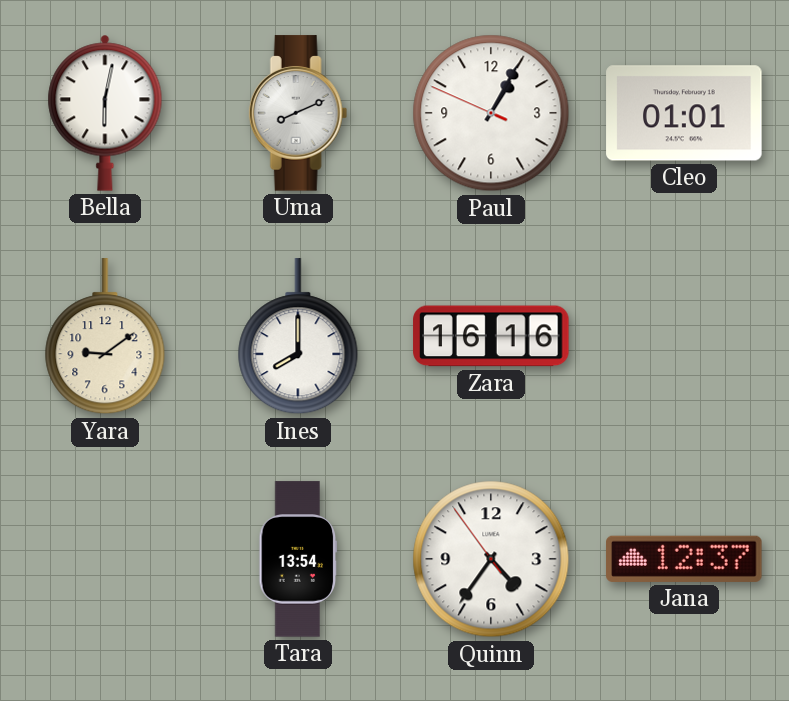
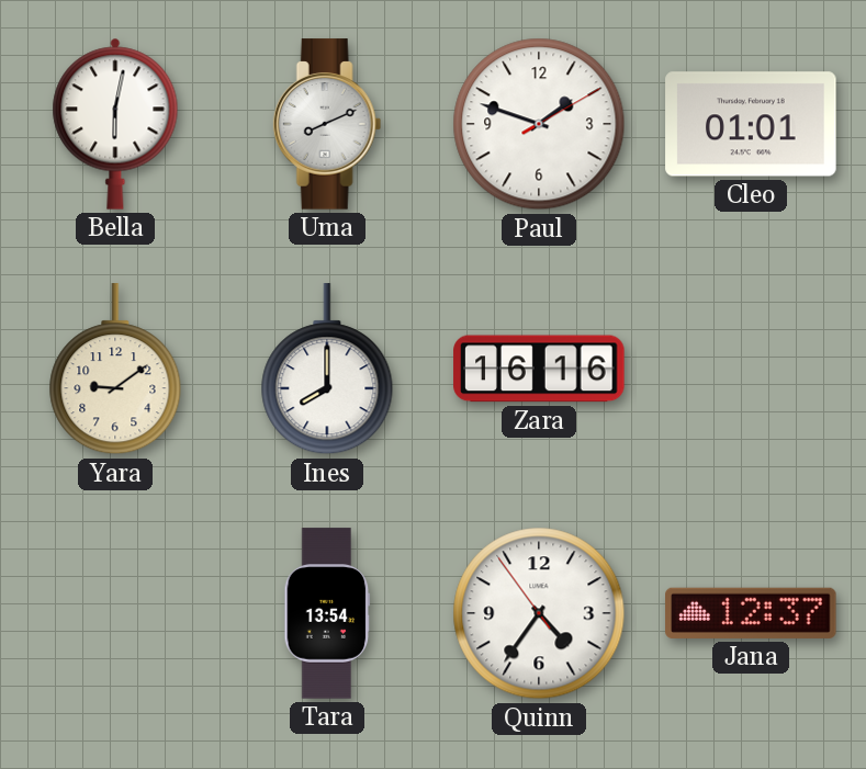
Paul: 1:04 -> 1:48 (539, 124)
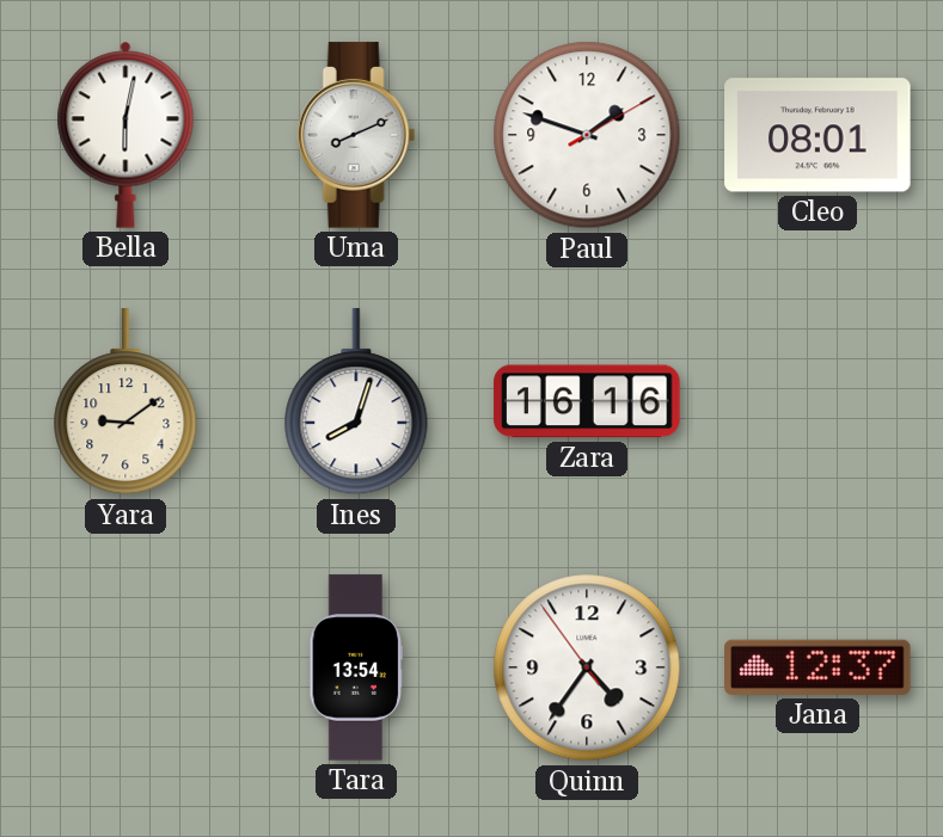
Cleo: 01:01 -> 08:01 (818, 135)
Ines: 8:00 -> 8:03 (356, 402)
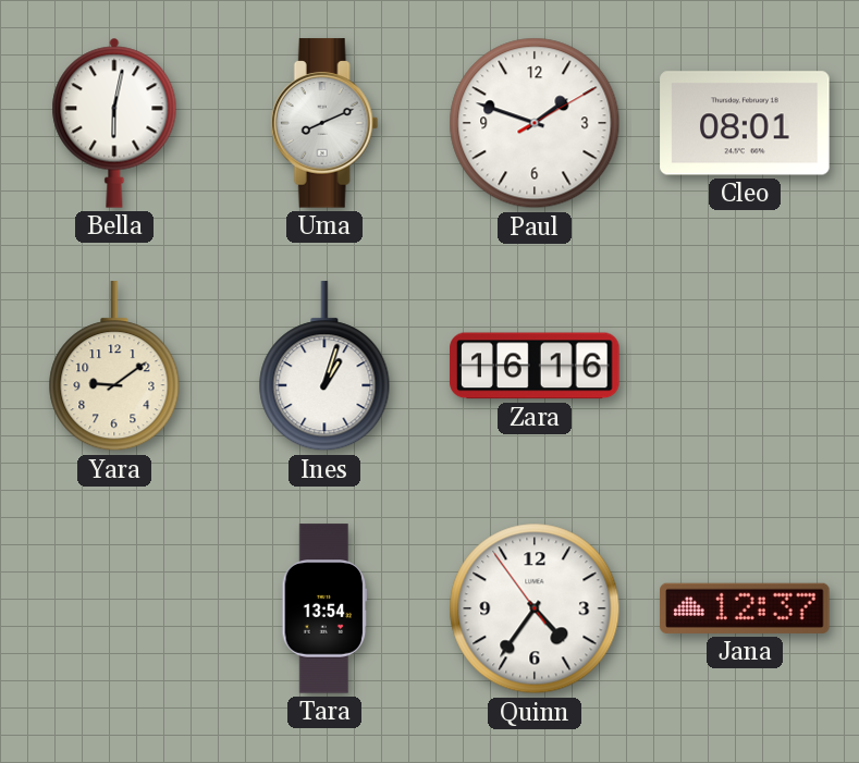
Ines: 8:03 -> 1:03 (324, 367)
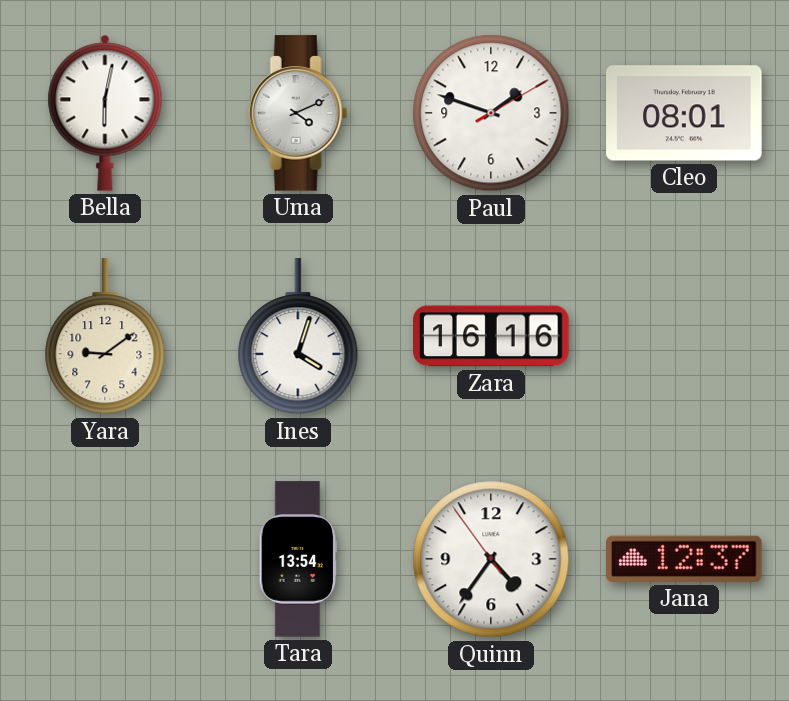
Uma: 8:11 -> 4:11 (298, 113)
Ines: 1:03 -> 4:03 (298, 337)
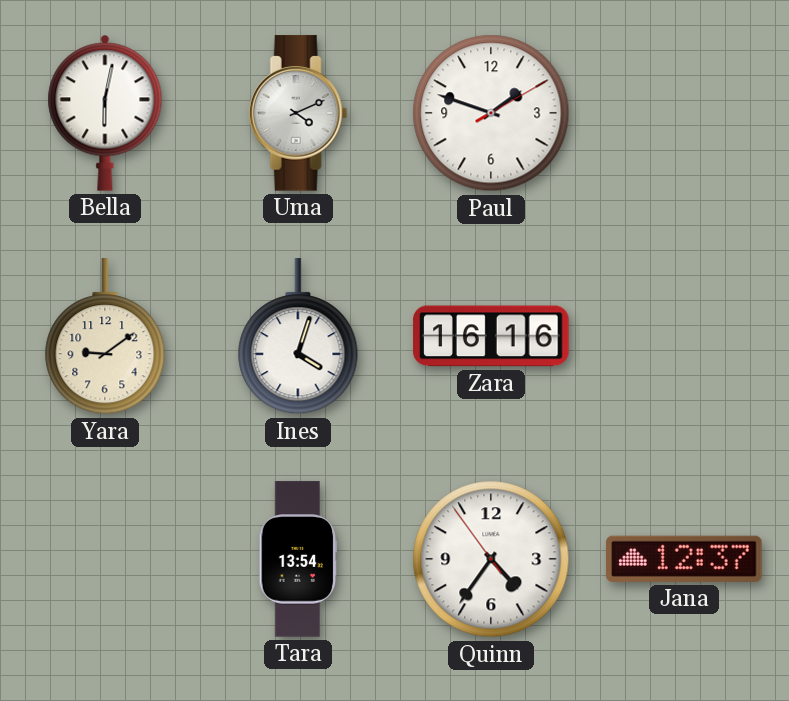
Cleo: 08:01 -> none (684, 113)
